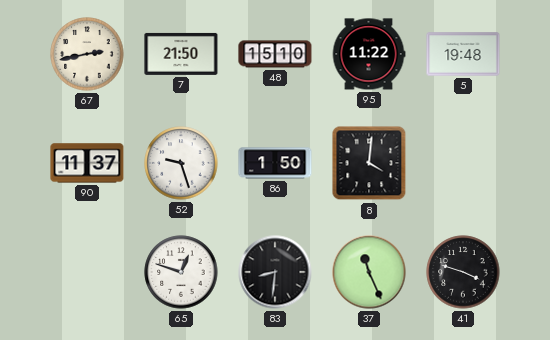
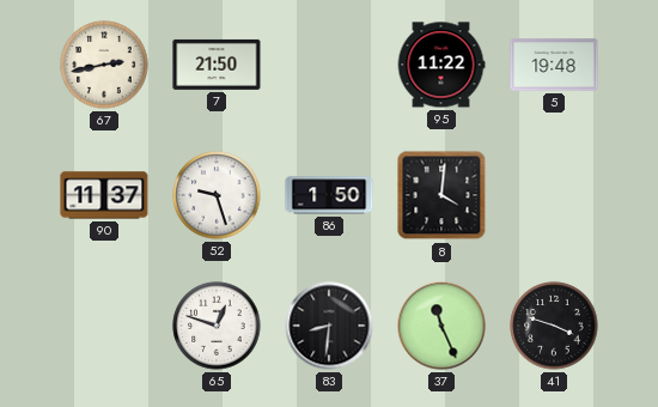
48: 15:10 -> none (275, 54)
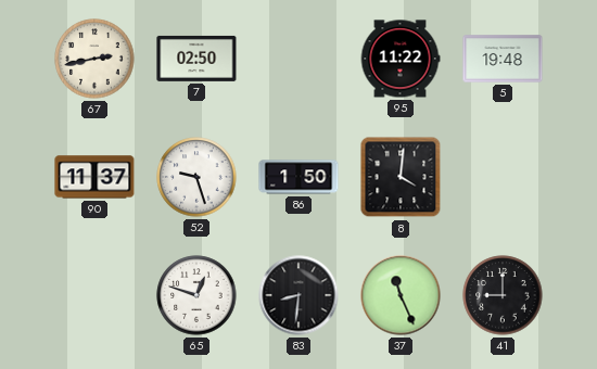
7: 21:50 -> 02:50 (196, 59)
41: 3:48 -> 9:00 (503, 295)
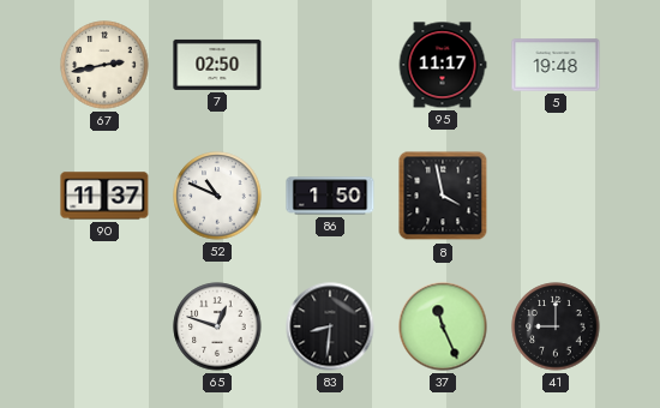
95: 11:22 -> 11:17 (443, 65)
52: 9:27 -> 10:49 (217, 196)
8: 4:01 -> 3:58 (443, 196)
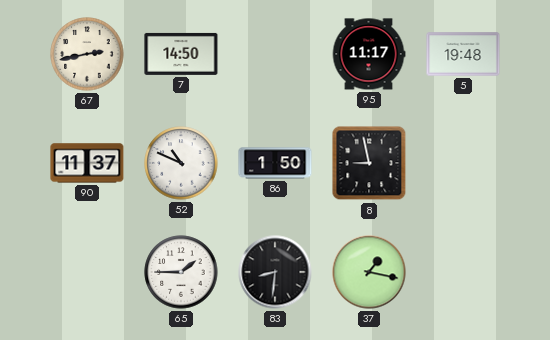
7: 02:50 -> 14:50 (181, 54)
8: 3:58 -> 8:58 (369, 163)
65: 12:48 -> 1:45 (181, 272)
37: 11:26 -> 1:17 (369, 272)
41: 9:00 -> none (556, 326)
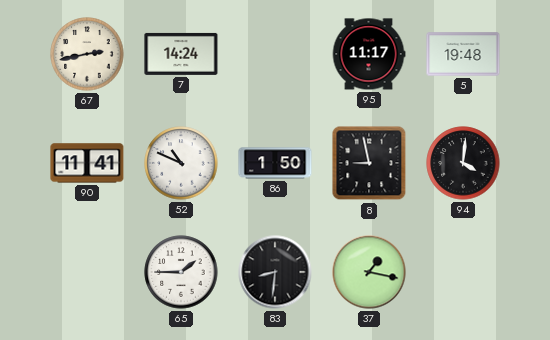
7: 14:50 -> 14:24 (181, 54)
90: 11:37 -> 11:41 (87, 163)
94: none -> 4:01 (463, 163)
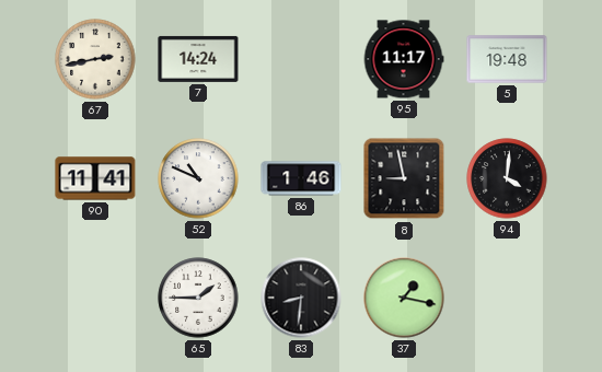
86: 1:50 -> 1:46 (301, 178)
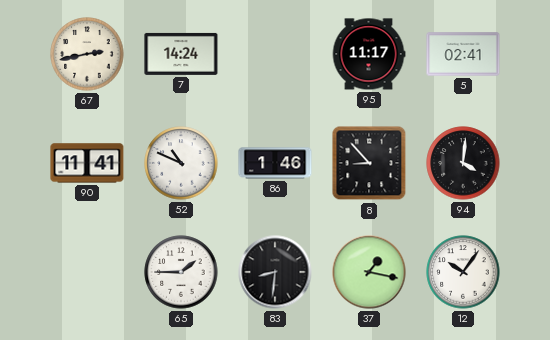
5: 19:48 -> 02:41 (463, 54)
8: 8:58 -> 8:53 (369, 163)
12: none -> 10:06 (463, 272)
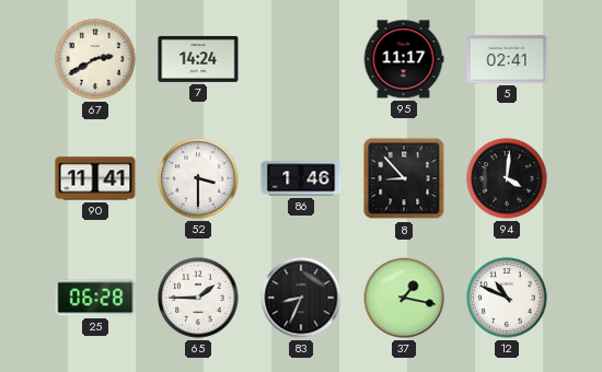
67: 2:43 -> 2:40 (95, 59)
52: 10:49 -> 3:30 (198, 178)
25: none -> 06:28 (95, 298)
83: 8:31 -> 8:34 (301, 298)
12: 10:06 -> 10:49 (507, 298)
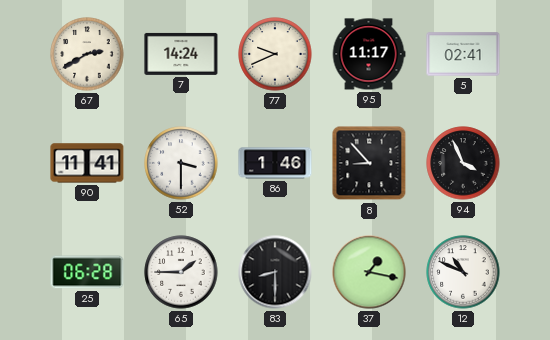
77: none -> 9:41 (275, 54)
94: 4:01 -> 3:56 (463, 163)
83: 8:34 -> 8:30 (275, 272)
